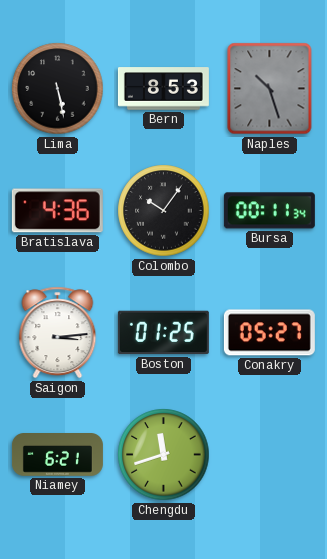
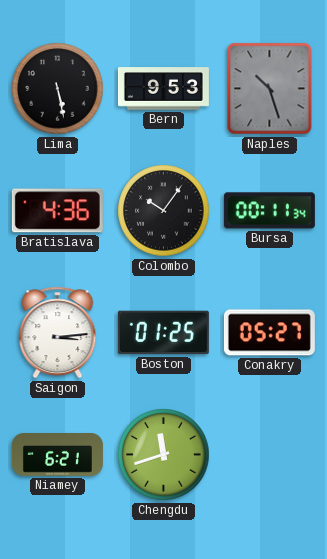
Bern: 8:53 -> 9:53 (163, 89)
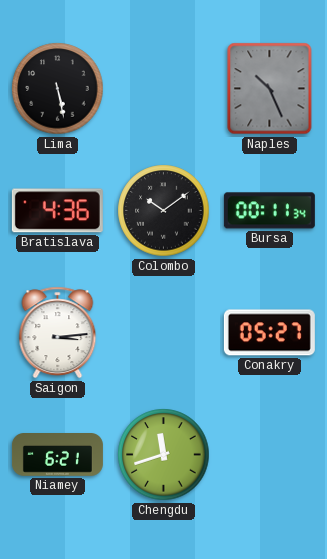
Bern: 9:53 -> none (163, 89)
Naples: 10:27 -> 10:26 (270, 89)
Colombo: 10:06 -> 10:09 (164, 211)
Boston: 01:25 -> none (163, 333)
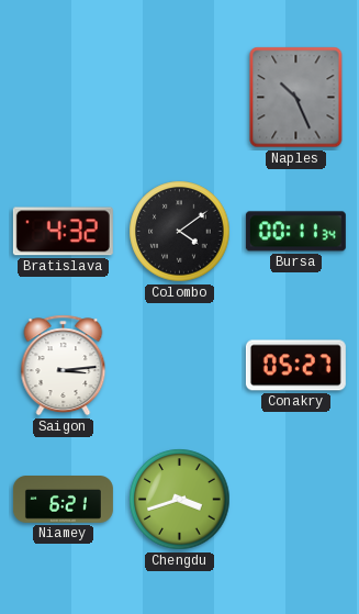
Lima: 5:28 -> none (58, 89)
Bratislava: 4:36 -> 4:32 (63, 232)
Colombo: 10:09 -> 4:09 (180, 232)
Chengdu: 11:42 -> 3:42 (180, 500)
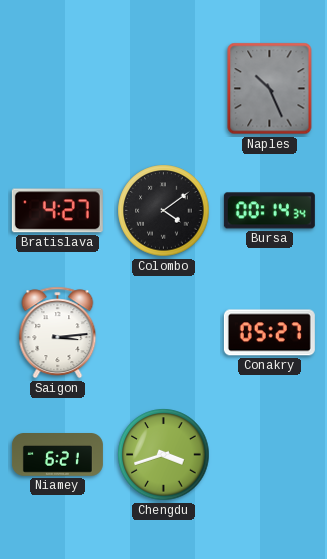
Bratislava: 4:32 -> 4:27 (57, 211)
Bursa: 00:11 -> 00:14 (269, 211)
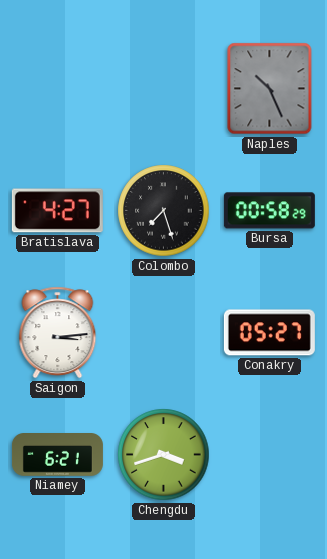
Colombo: 4:09 -> 7:27 (164, 211)
Bursa: 00:14 -> 00:58 (269, 211)
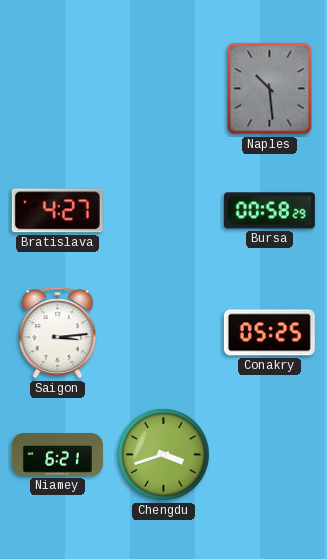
Naples: 10:26 -> 10:29 (270, 89)
Colombo: 7:27 -> none (164, 211)
Conakry: 05:27 -> 05:25 (269, 333)
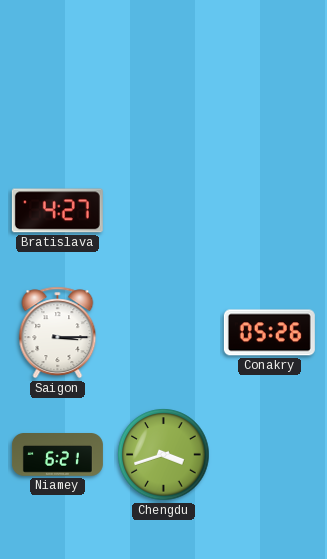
Naples: 10:29 -> none (270, 89)
Bursa: 00:58 -> none (269, 211)
Saigon: 3:14 -> 3:15 (58, 333)
Conakry: 05:25 -> 05:26 (269, 333)
